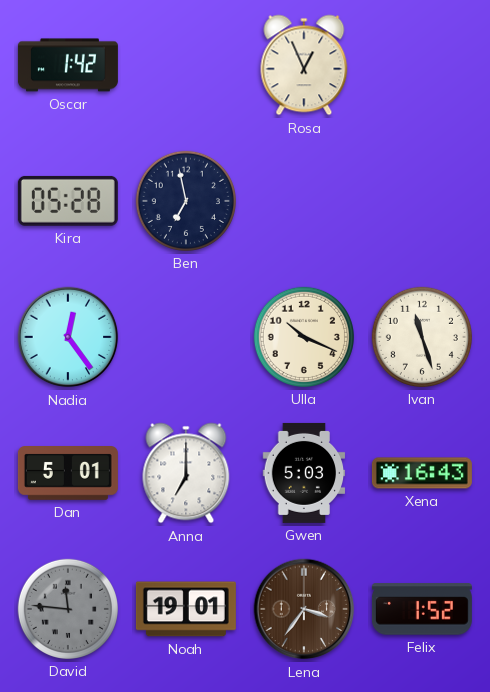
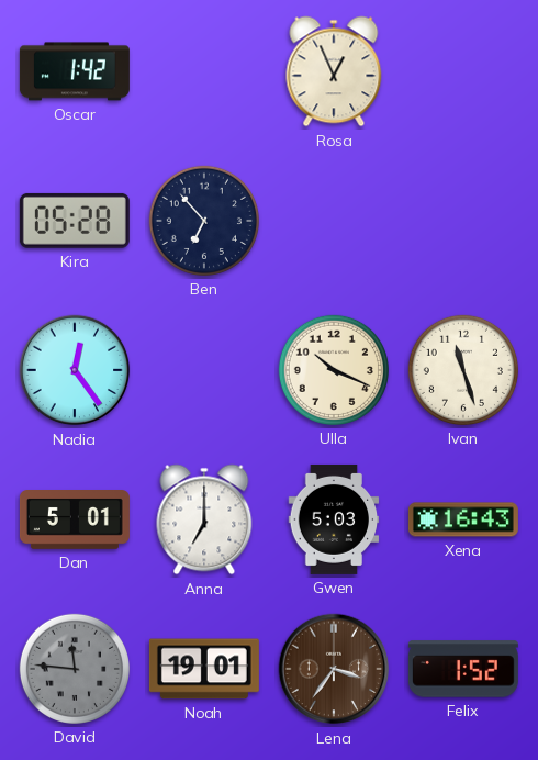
Ben: 6:58 -> 6:53 (204, 221)
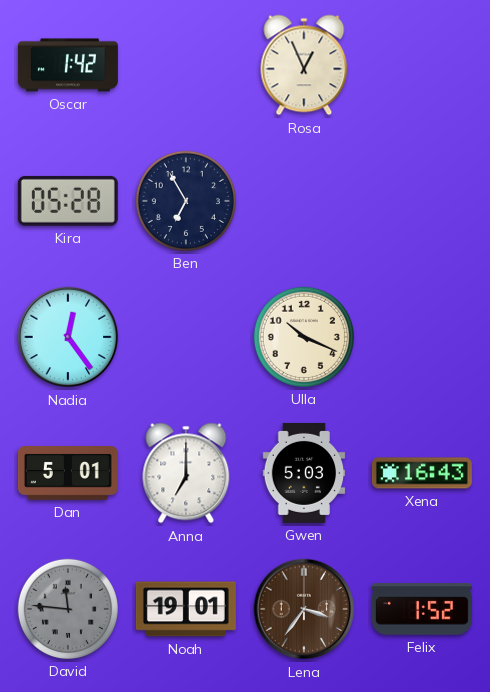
Ben: 6:53 -> 6:55 (186, 201)
Ivan: 11:27 -> none (463, 370)
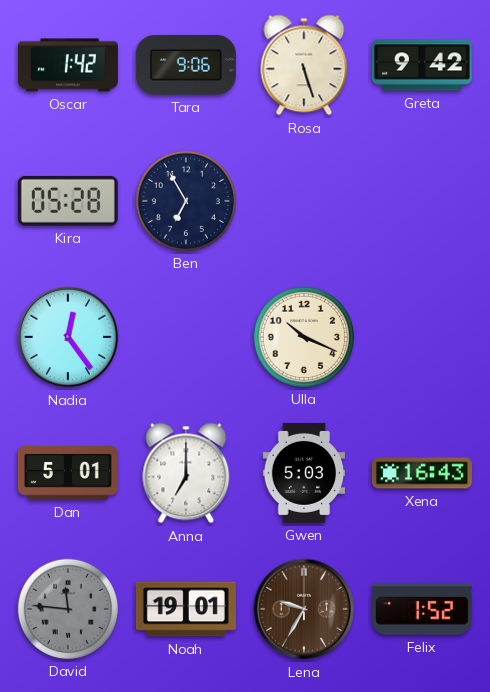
Tara: none -> 9:06 (186, 65)
Rosa: 12:56 -> 5:27 (304, 65)
Greta: none -> 9:42 (422, 65)
Lena: 3:36 -> 9:35 (304, 609)
